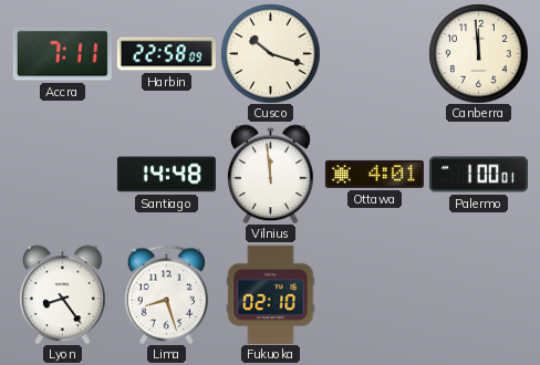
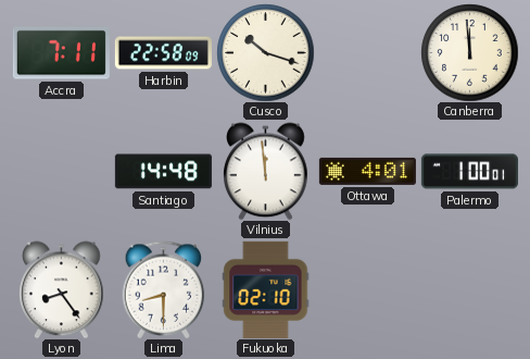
Lima: 8:27 -> 8:30 (164, 289)
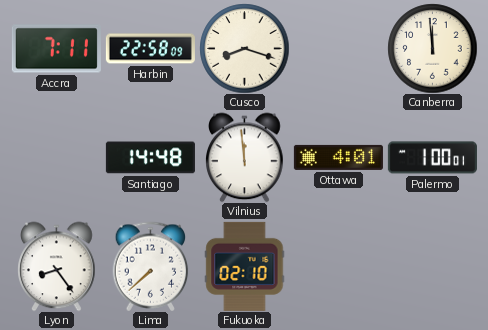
Cusco: 10:18 -> 8:18 (244, 48)
Lima: 8:30 -> 7:38 (151, 266)
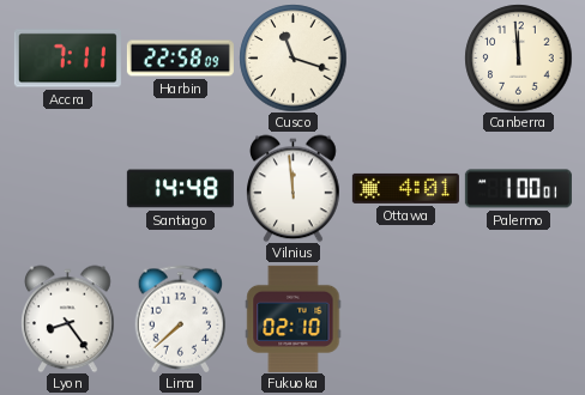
Cusco: 8:18 -> 11:18 (292, 57)
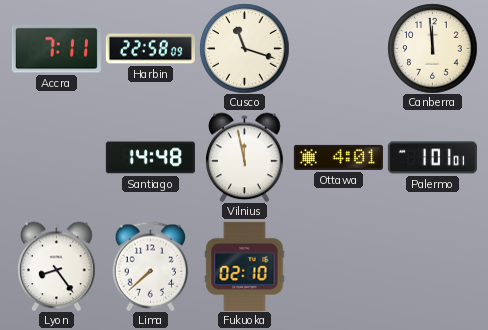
Vilnius: 11:59 -> 11:58 (245, 157)
Palermo: 1:00 -> 1:01 (432, 158)
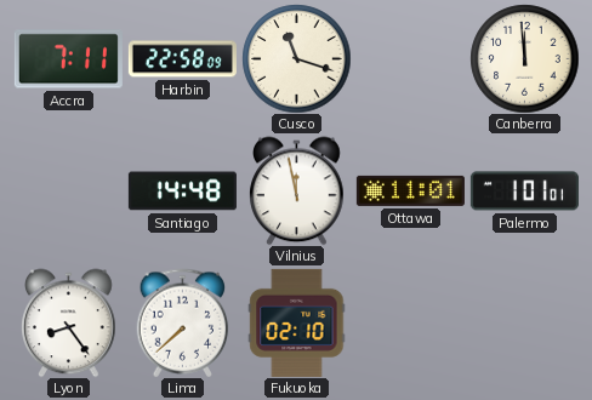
Ottawa: 4:01 -> 11:01 (410, 190)
